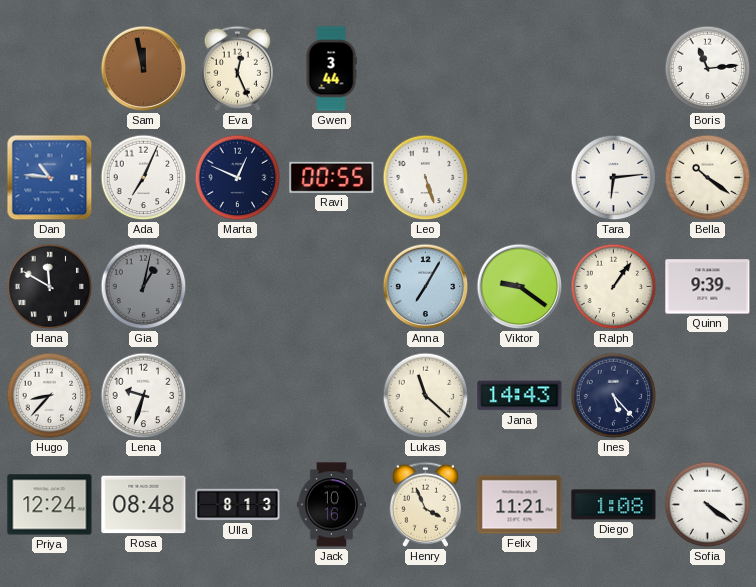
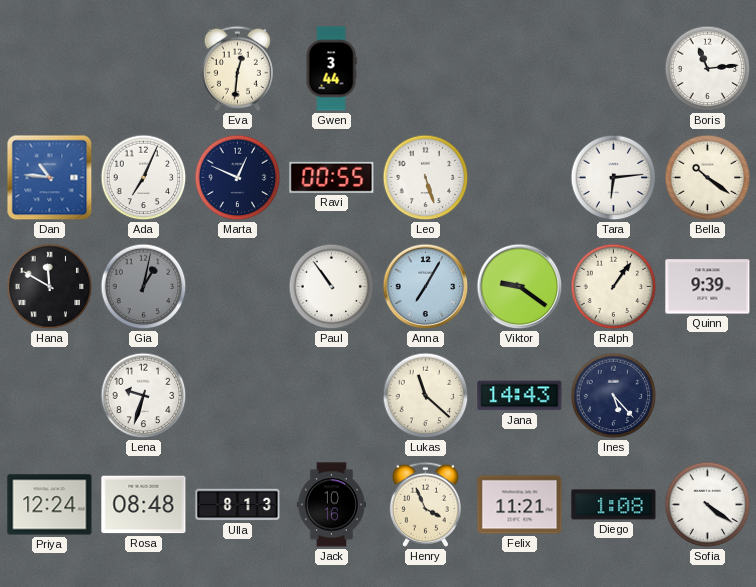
Sam: 11:58 -> none (144, 69)
Eva: 12:26 -> 12:31 (237, 68)
Paul: none -> 10:54 (332, 287)
Hugo: 8:37 -> none (50, 396)
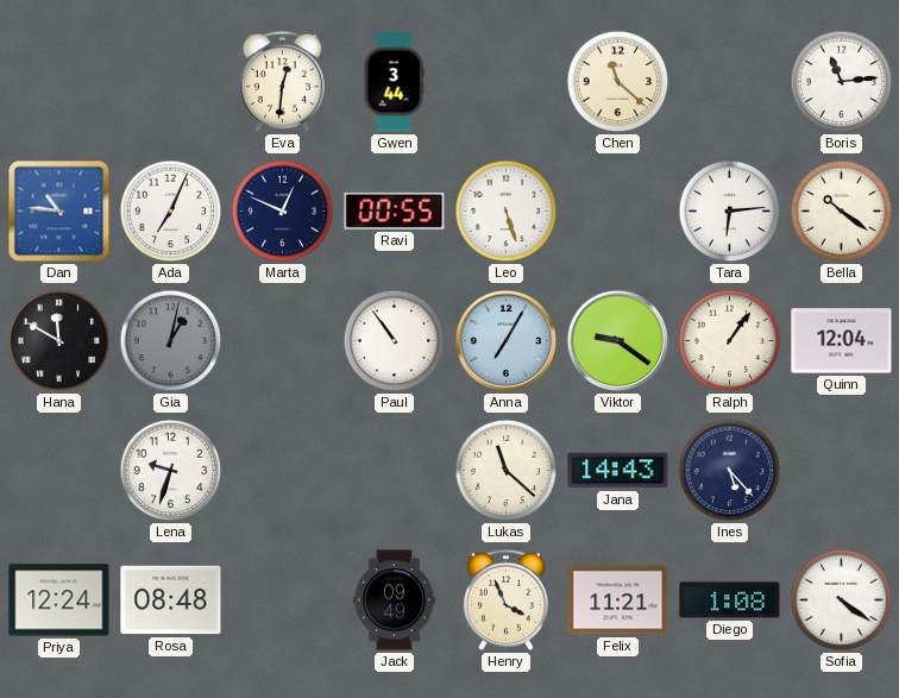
Chen: none -> 11:22 (618, 82)
Quinn: 9:39 -> 12:04 (842, 341)
Ulla: 8:13 -> none (238, 505)
Jack: 10:16 -> 09:49 (394, 600)
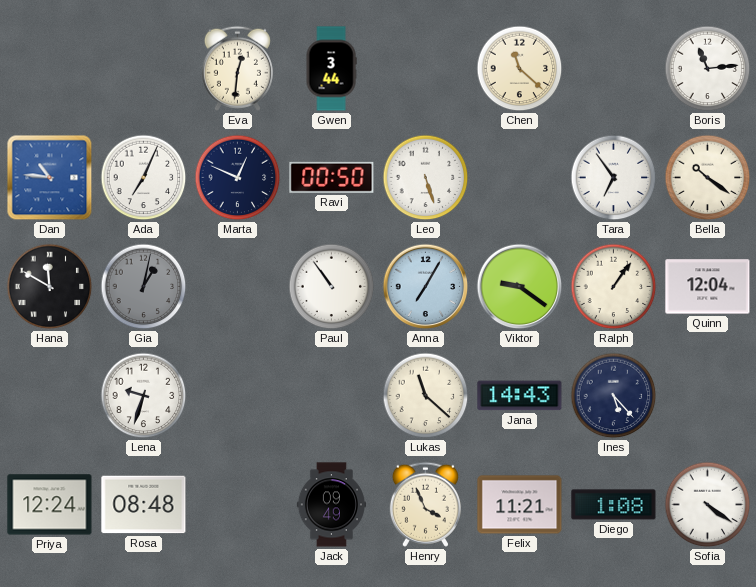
Ravi: 00:55 -> 00:50 (332, 177)
Tara: 6:14 -> 6:54 (614, 178)
